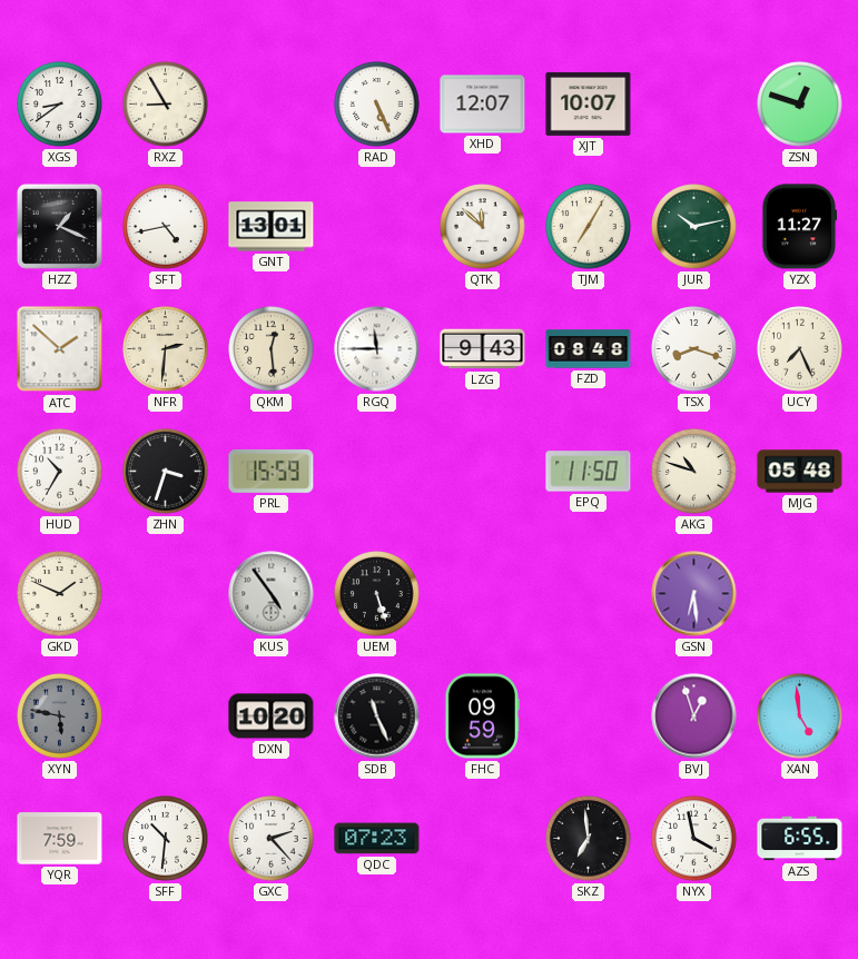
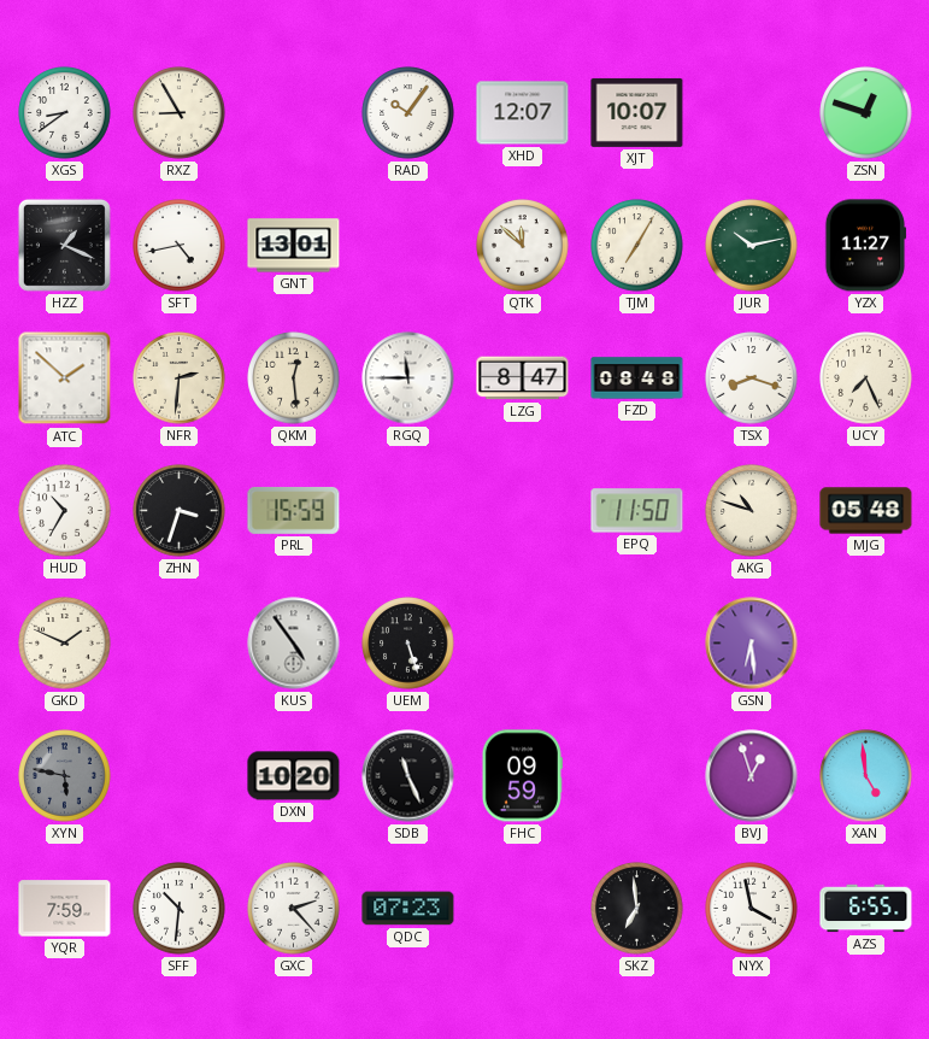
RAD: 5:26 -> 10:06 (408, 113)
LZG: 9:43 -> 8:47 (523, 378)
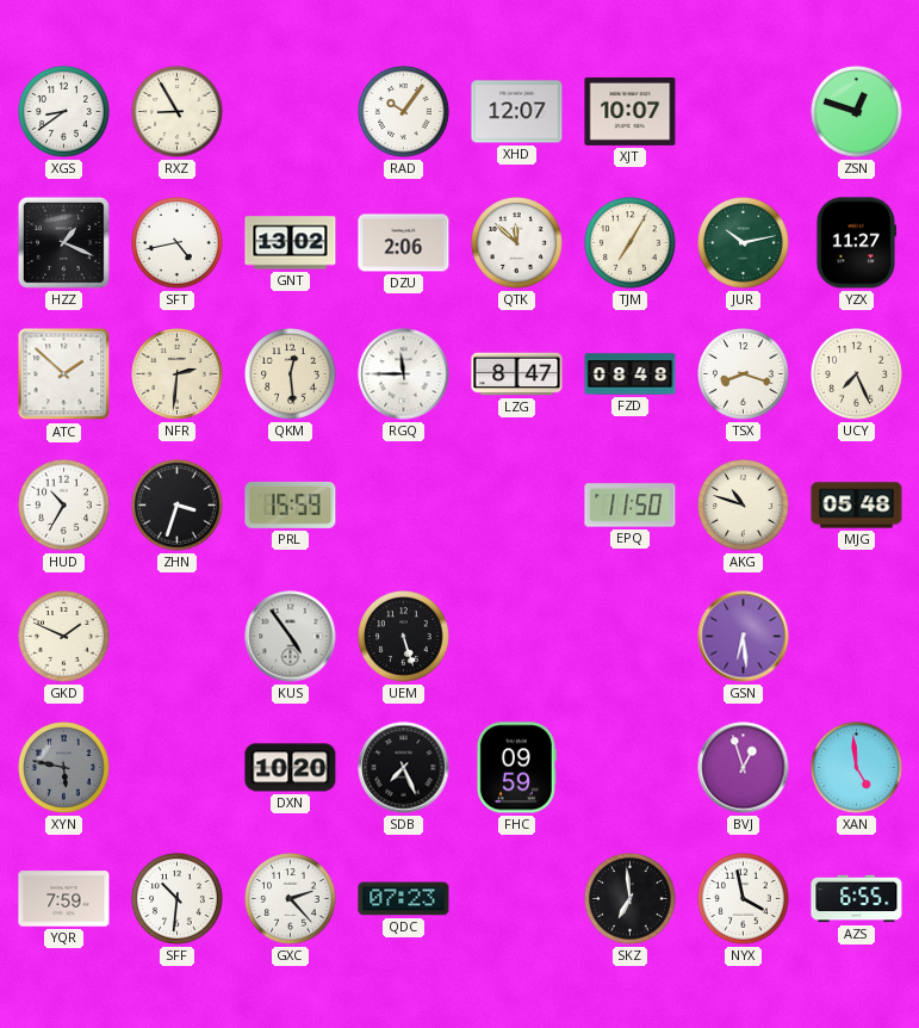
GNT: 13:01 -> 13:02 (291, 243)
DZU: none -> 2:06 (404, 243)
SDB: 11:26 -> 7:26 (404, 768)
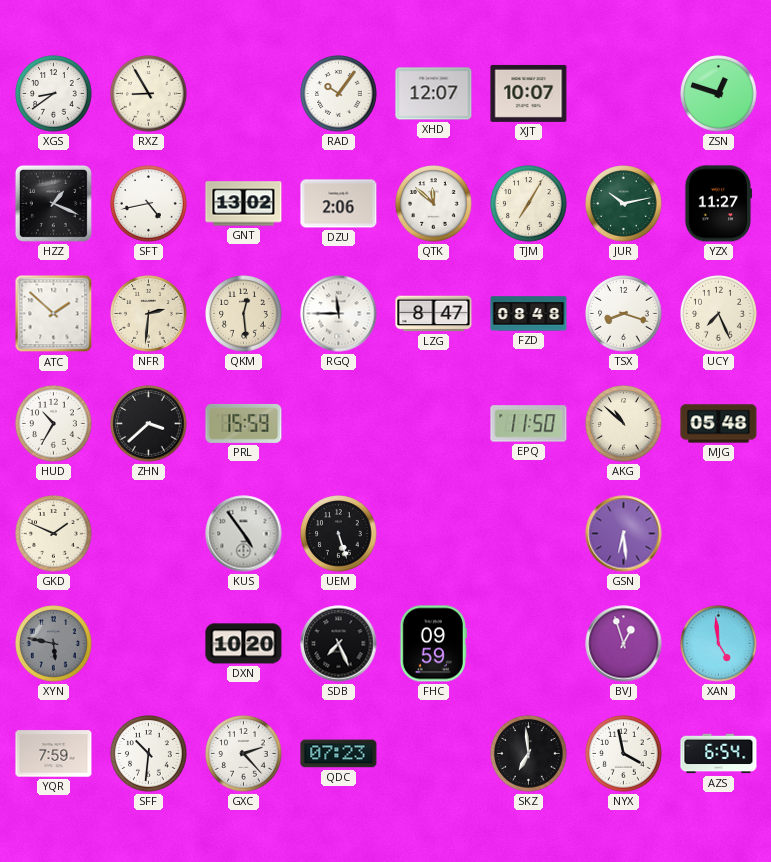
ZHN: 3:33 -> 3:38 (149, 424)
AKG: 10:48 -> 10:52 (624, 424)
AZS: 6:55 -> 6:54 (719, 754)
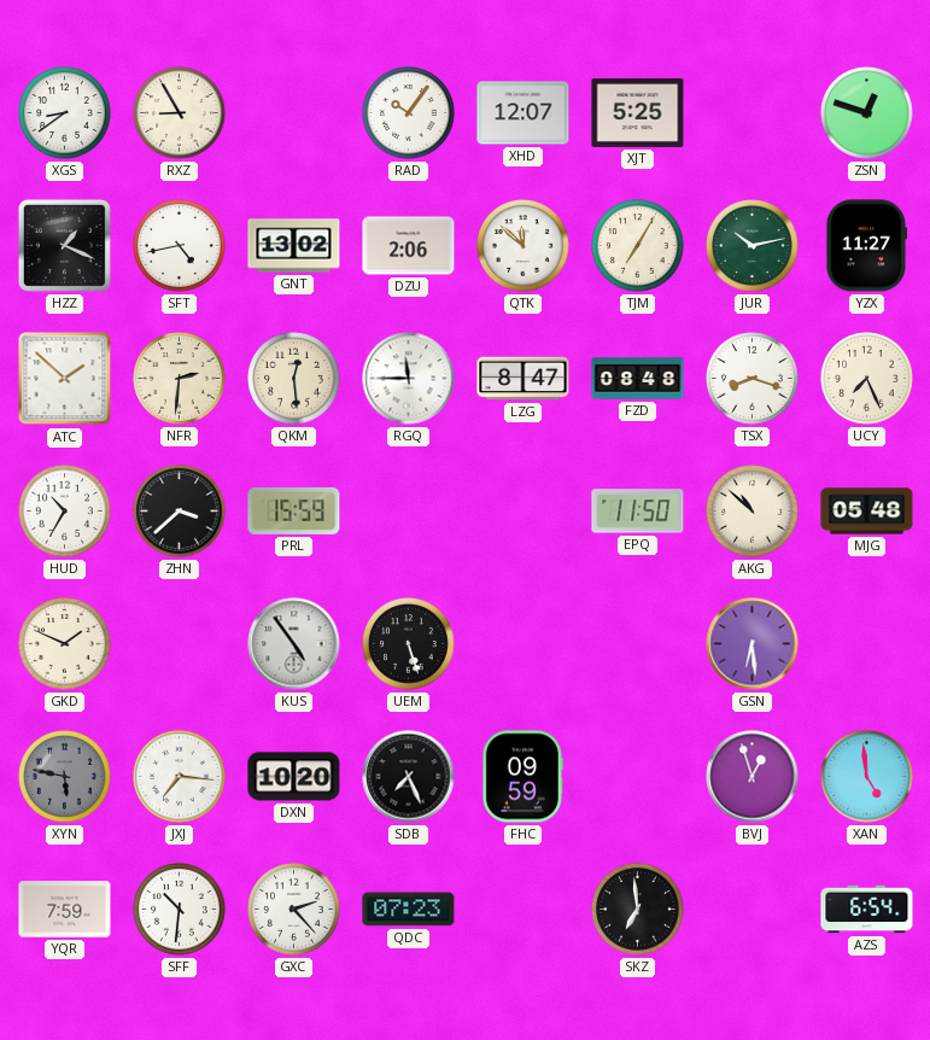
XJT: 10:07 -> 5:25 (638, 112)
JXJ: none -> 7:16 (180, 777)
NYX: 3:58 -> none (624, 754)
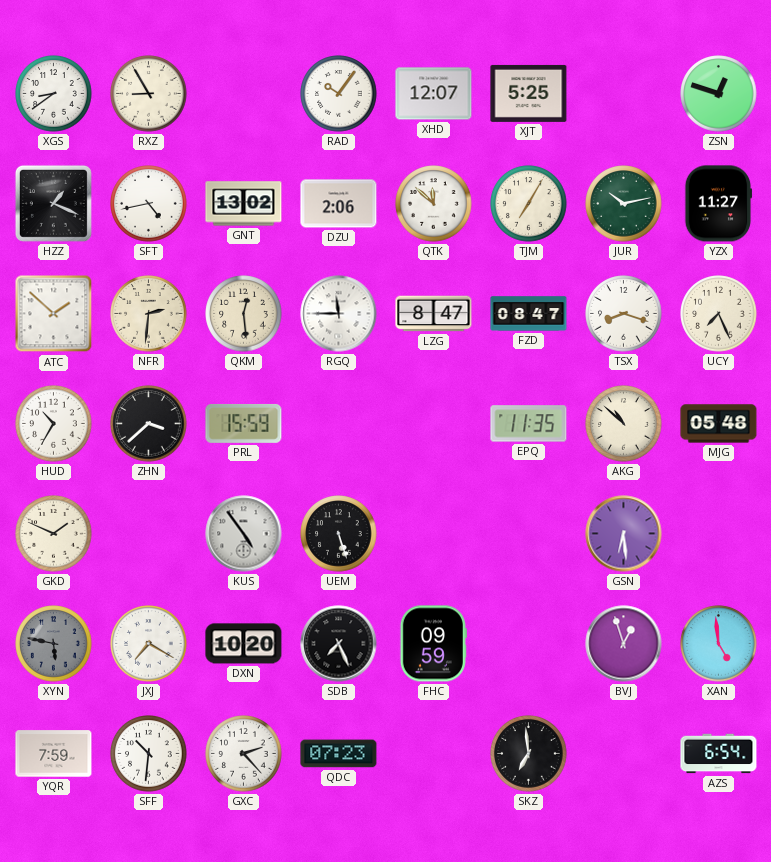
FZD: 08:48 -> 08:47 (529, 314)
EPQ: 11:50 -> 11:35 (529, 424)
JXJ: 7:16 -> 7:20 (149, 644)
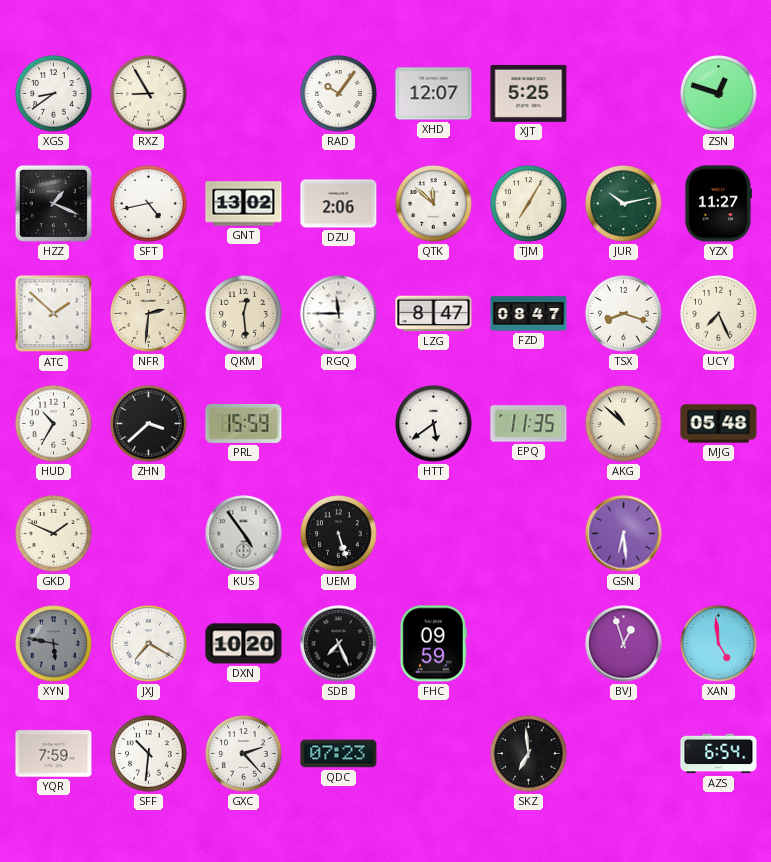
HTT: none -> 5:39 (434, 424)
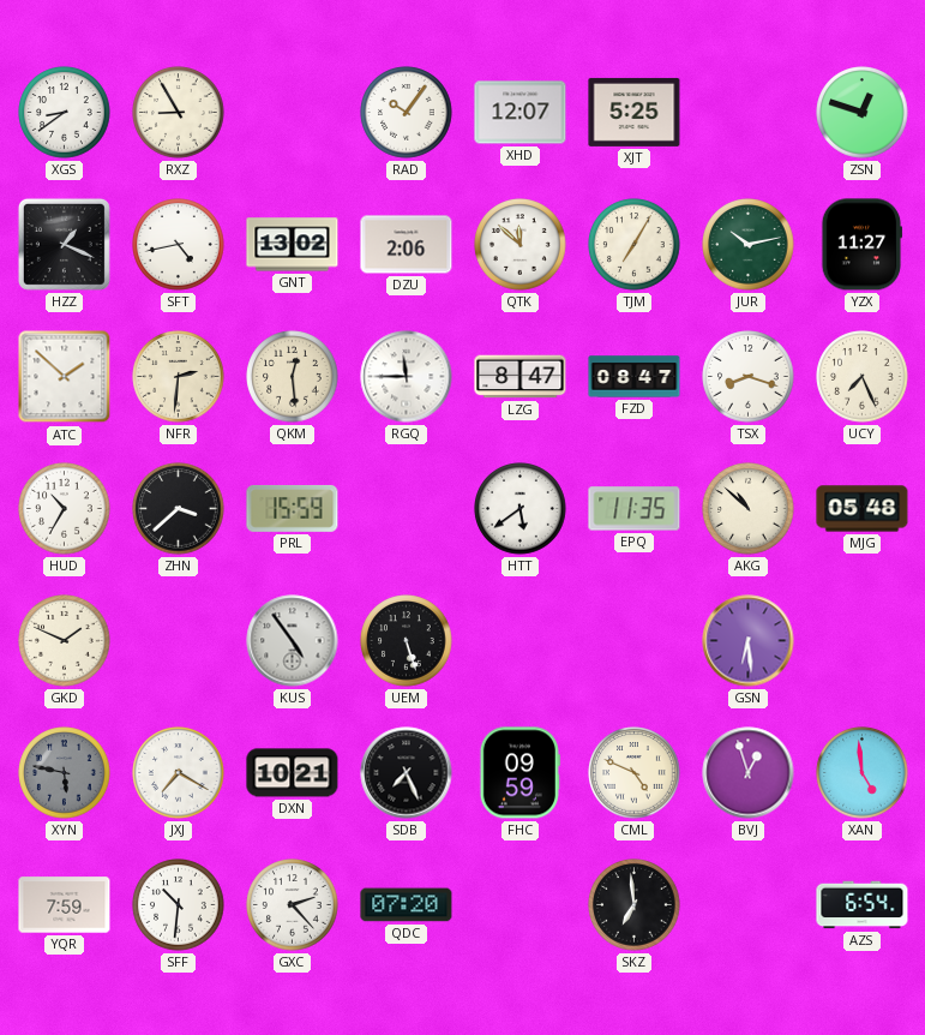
DXN: 10:20 -> 10:21 (293, 773)
CML: none -> 4:49 (635, 773)
QDC: 07:23 -> 07:20 (407, 905)
